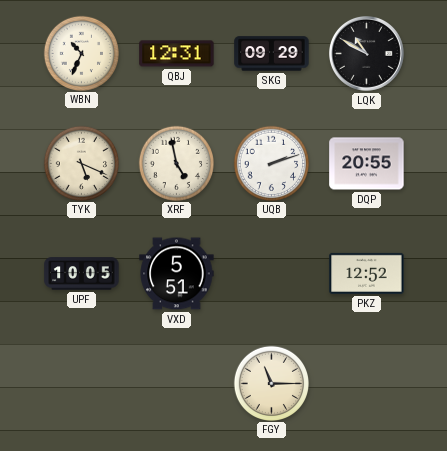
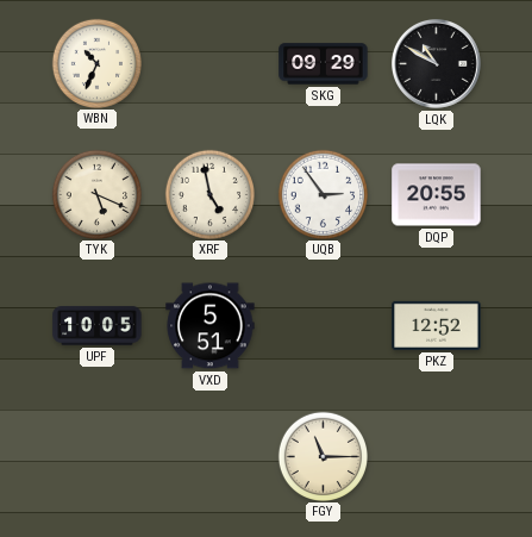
QBJ: 12:31 -> none (177, 54)
UQB: 2:12 -> 2:54 (323, 194)
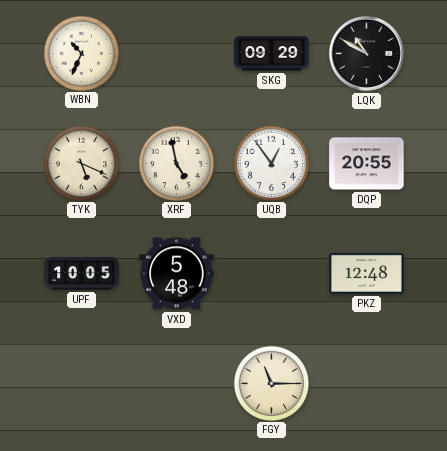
UQB: 2:54 -> 12:54 (271, 163)
VXD: 5:51 -> 5:48 (177, 274)
PKZ: 12:52 -> 12:48 (367, 273)
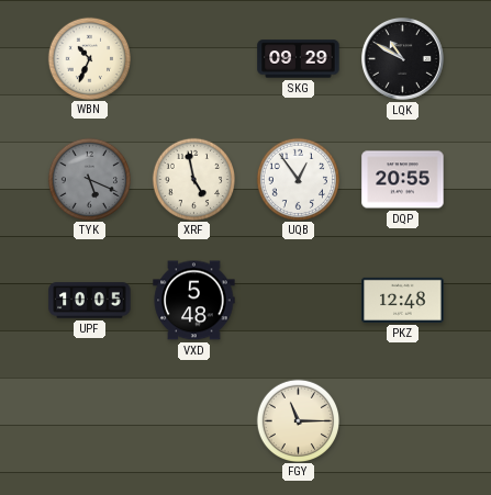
TYK dial: cream -> grey (89, 179)
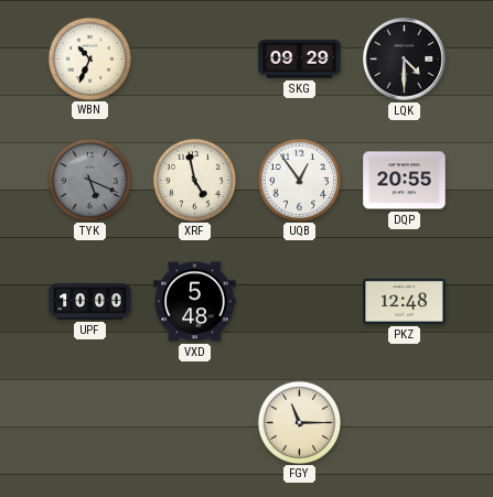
LQK: 10:50 -> 4:30 (405, 60)
UPF: 10:05 -> 10:00 (90, 302)
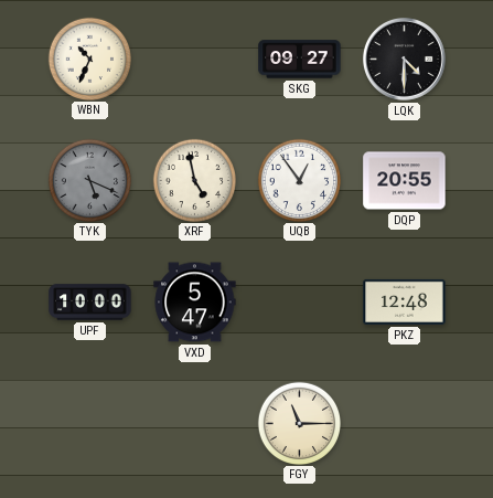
SKG: 09:29 -> 09:27 (300, 60)
VXD: 5:48 -> 5:47 (195, 303)
